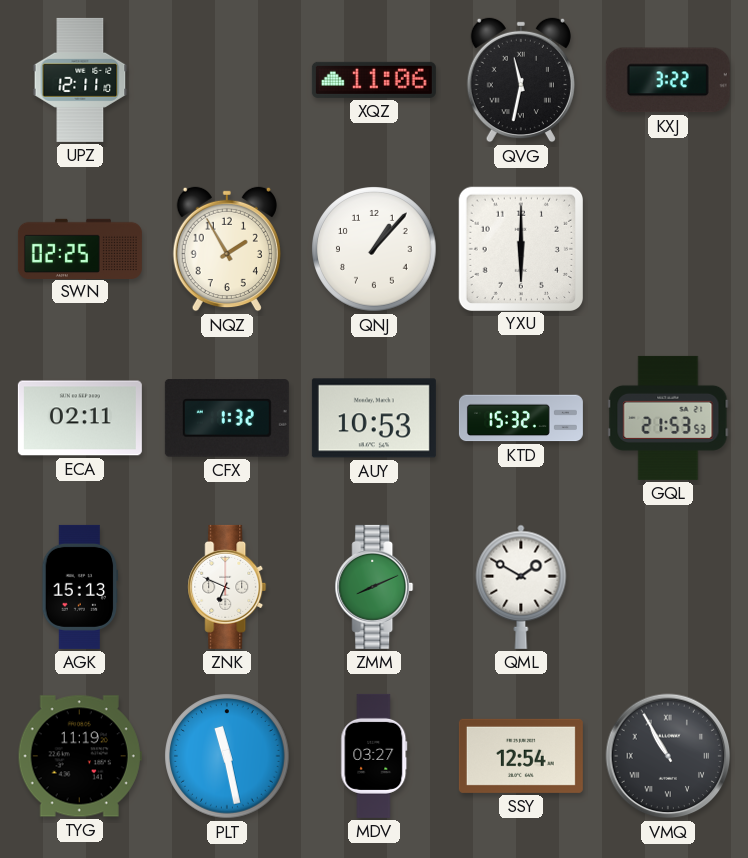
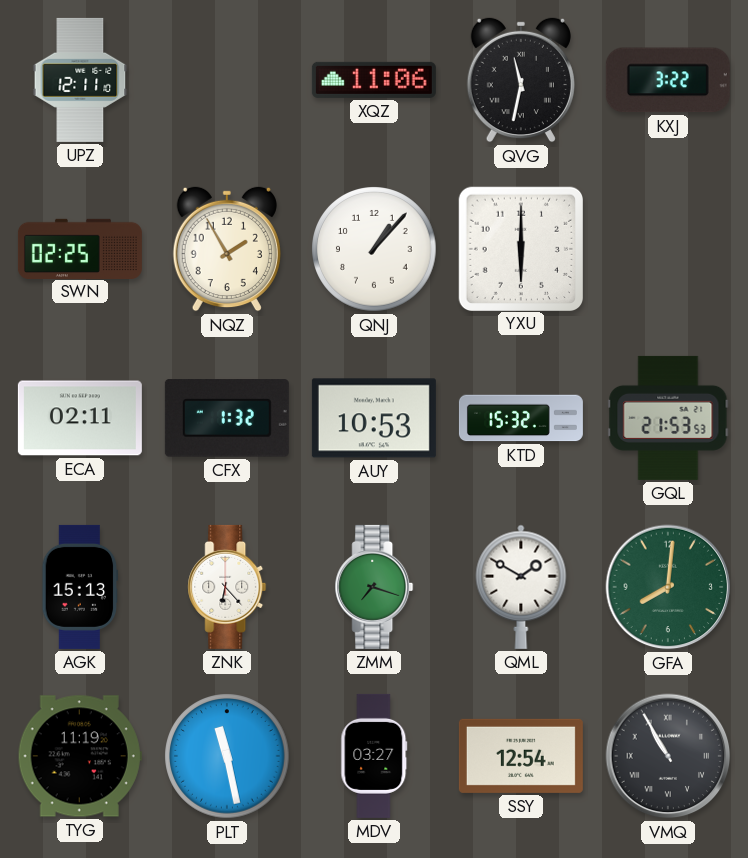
ZNK: 6:49 -> 6:23 (227, 587)
ZMM: 8:11 -> 7:18 (374, 587)
GFA: none -> 8:01 (668, 587)
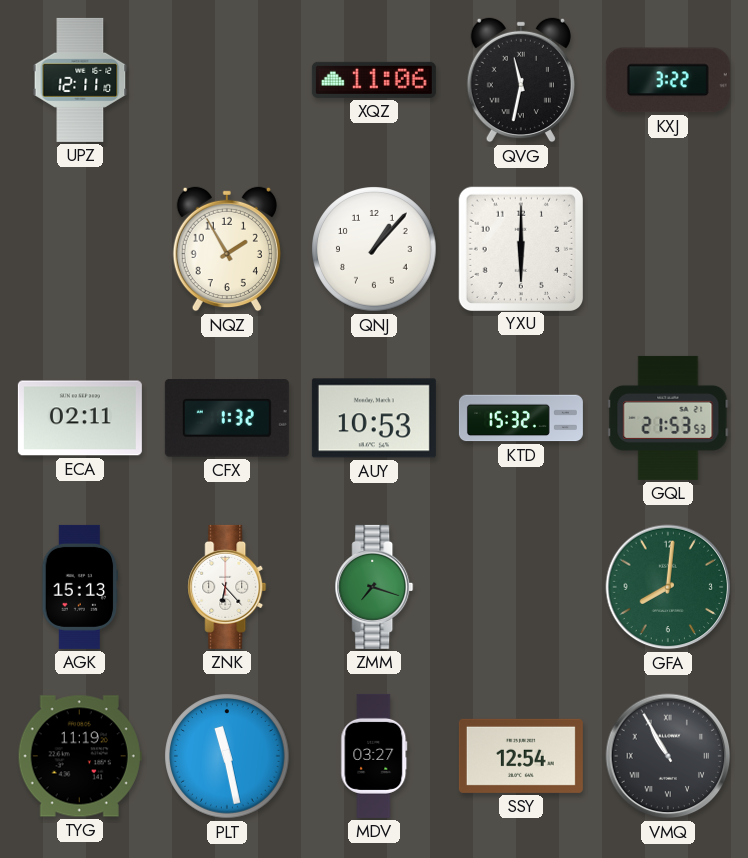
SWN: 02:25 -> none (80, 248)
QML: 1:50 -> none (521, 587)
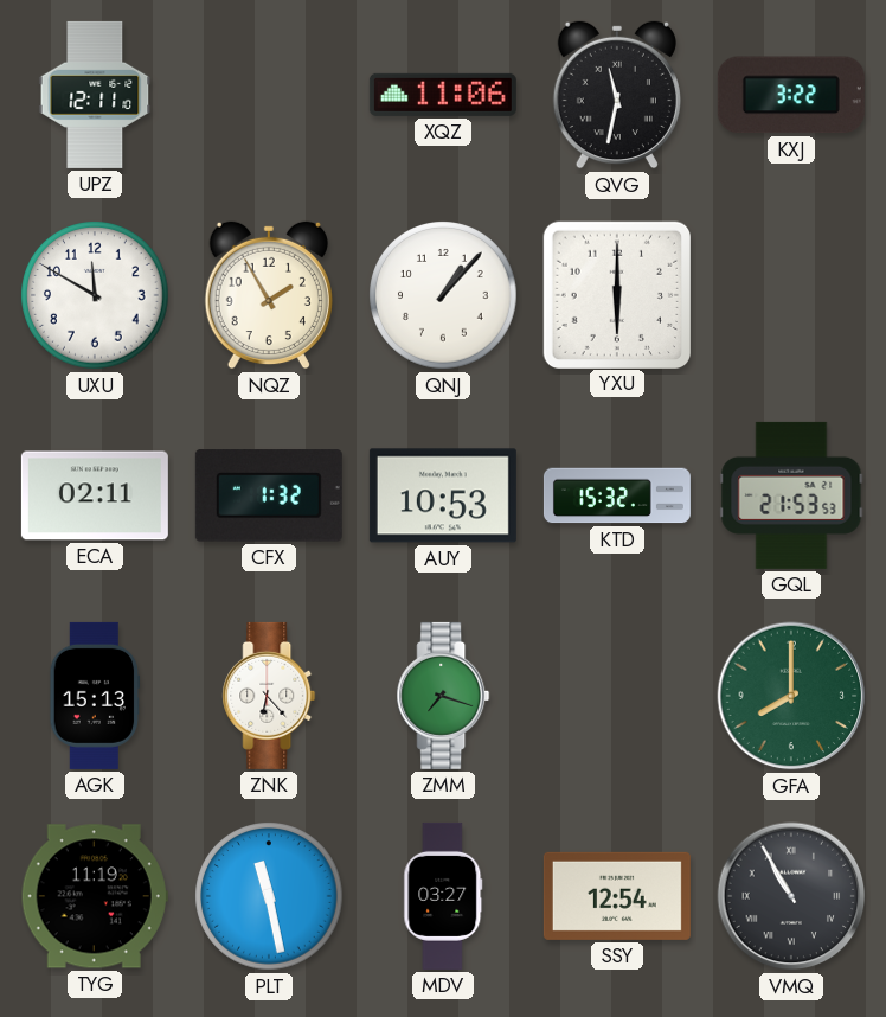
UXU: none -> 11:50 (95, 295)
GFA: 8:01 -> 8:00 (791, 696)
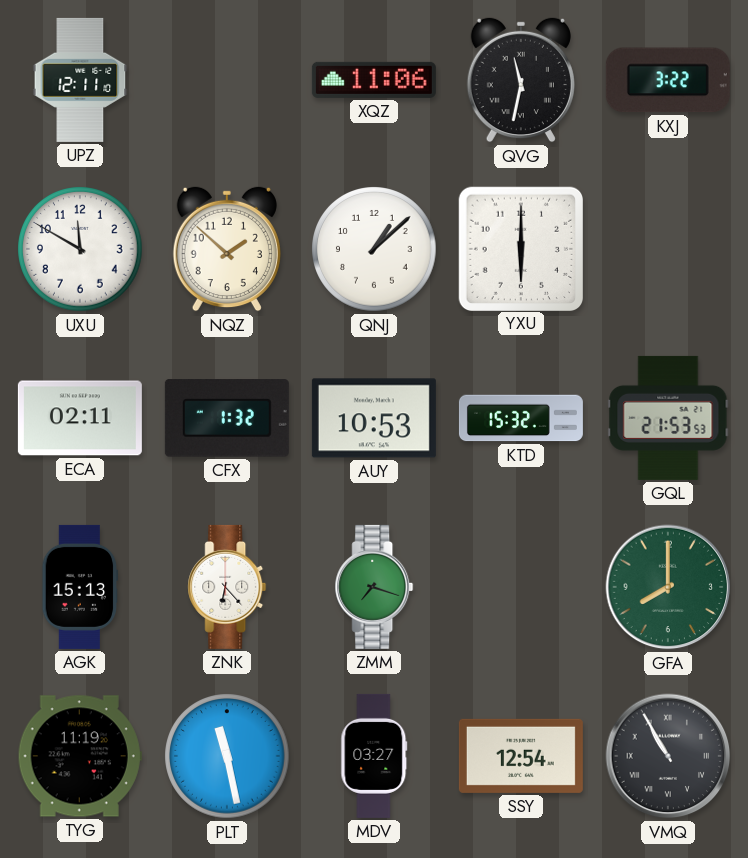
NQZ: 1:55 -> 1:52 (227, 249)
QNJ: 1:07 -> 1:08 (374, 249)
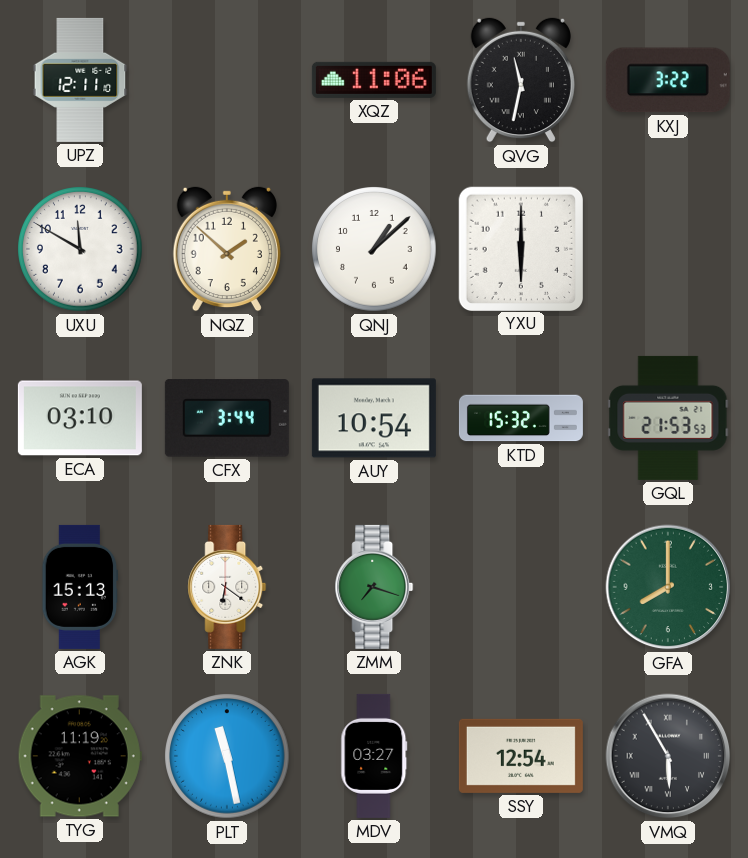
ECA: 02:11 -> 03:10 (80, 418)
CFX: 1:32 -> 3:44 (227, 418)
AUY: 10:53 -> 10:54 (374, 418)
ZNK: 6:23 -> 6:21 (227, 587)
VMQ: 10:55 -> 5:55 (668, 756)
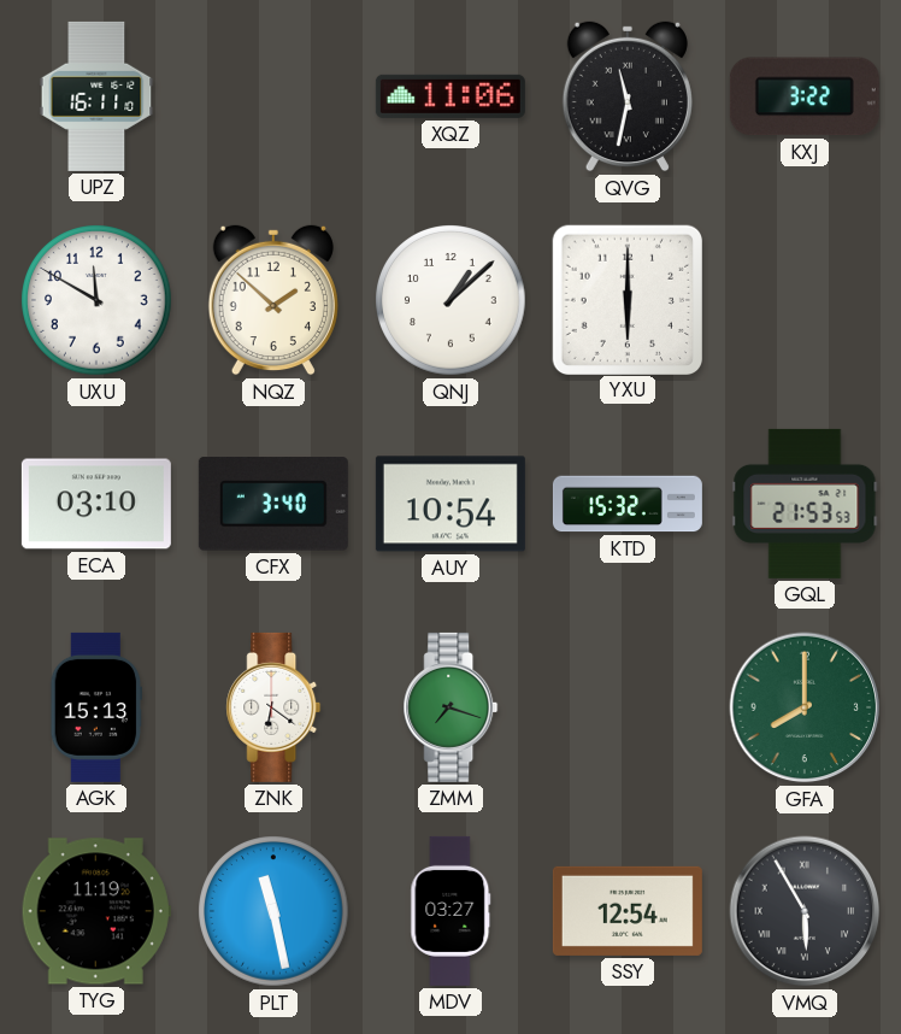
UPZ: 12:11 -> 16:11 (96, 96)
CFX: 3:44 -> 3:40 (273, 504)
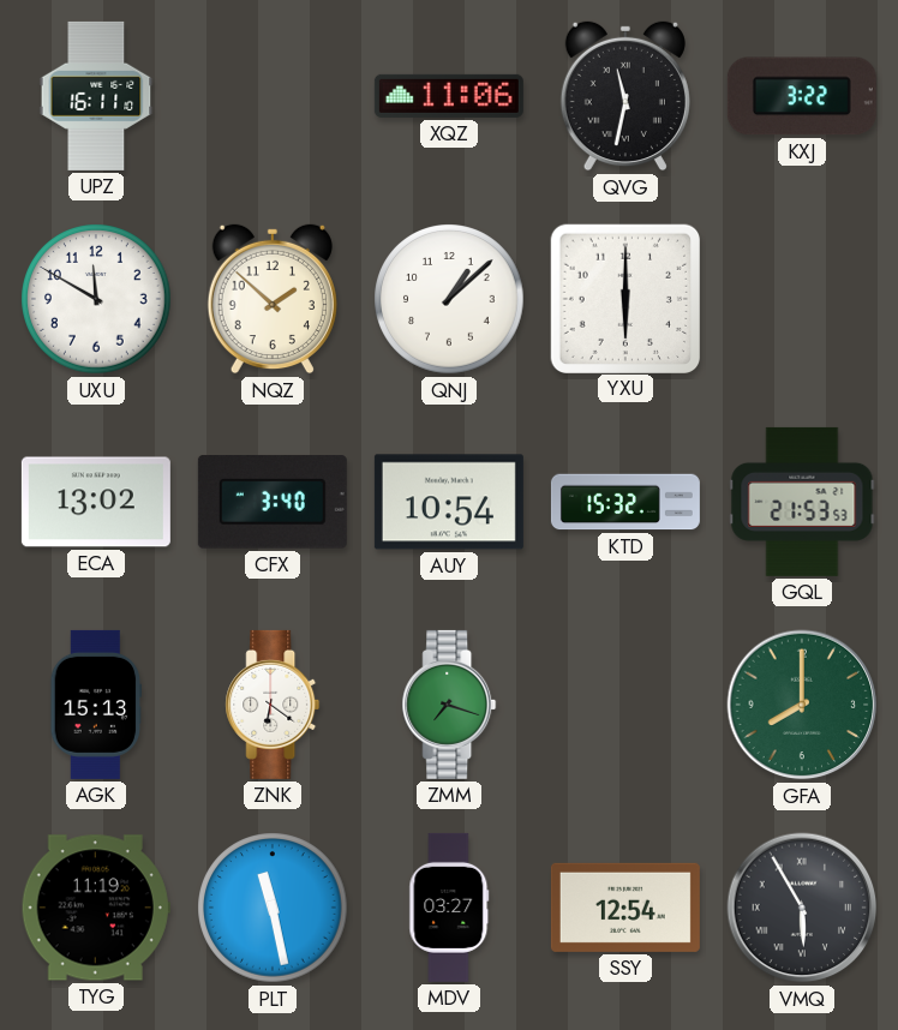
ECA: 03:10 -> 13:02 (96, 502)
